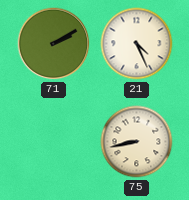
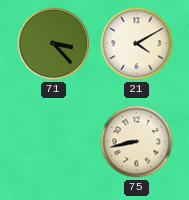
71: 2:10 -> 3:23 (54, 44)
21: 4:26 -> 4:10 (137, 44)
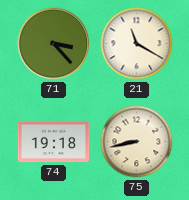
21: 4:10 -> 11:20 (137, 44)
74: none -> 19:18 (54, 142)
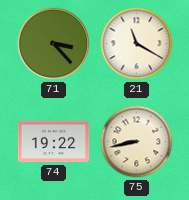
74: 19:18 -> 19:22 (54, 142)
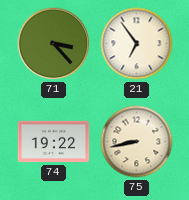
21: 11:20 -> 6:54 (137, 44)
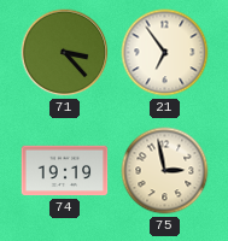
74: 19:22 -> 19:19 (65, 171)
75: 8:43 -> 2:58 (165, 171)
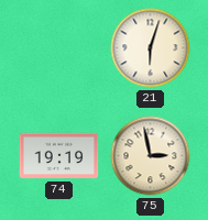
71: 3:23 -> none (65, 53)
21: 6:54 -> 6:03 (151, 48)
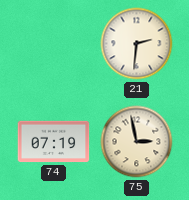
21: 6:03 -> 2:31 (137, 44)
74: 19:19 -> 07:19 (54, 142)
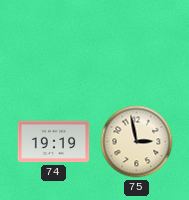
21: 2:31 -> none (137, 44)
74: 07:19 -> 19:19 (54, 142)
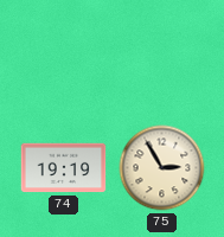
75: 2:58 -> 2:55 (162, 168)
